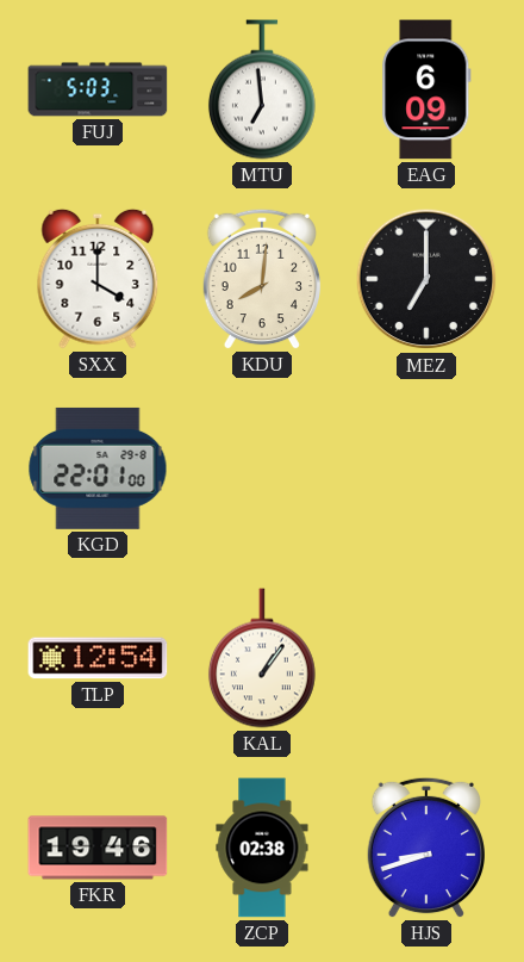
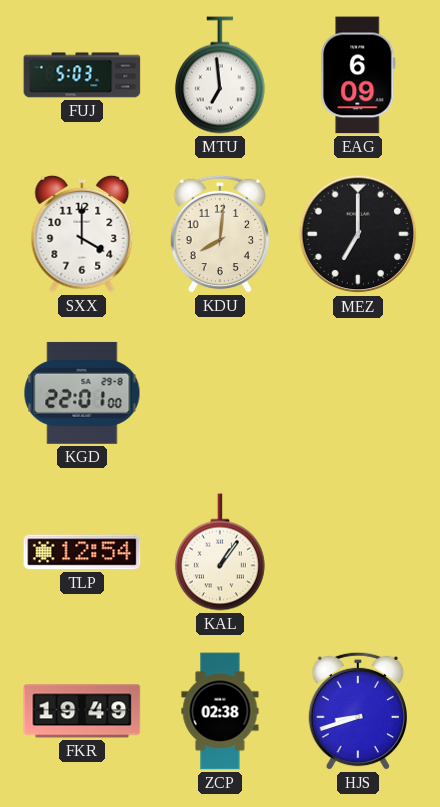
FKR: 19:46 -> 19:49 (82, 711)
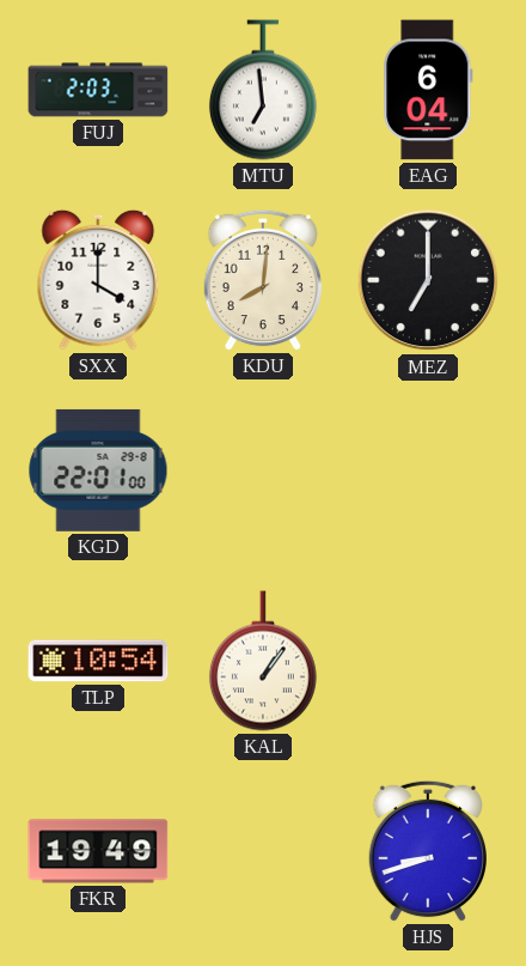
FUJ: 5:03 -> 2:03 (98, 90)
EAG: 6:09 -> 6:04 (428, 90)
TLP: 12:54 -> 10:54 (98, 661)
ZCP: 02:38 -> none (220, 711)
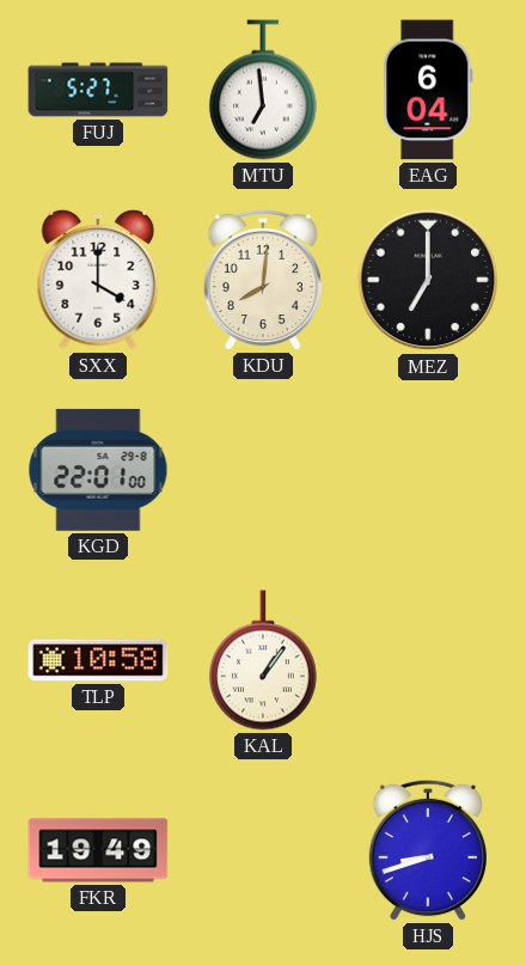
FUJ: 2:03 -> 5:27 (98, 90)
TLP: 10:54 -> 10:58 (98, 660)
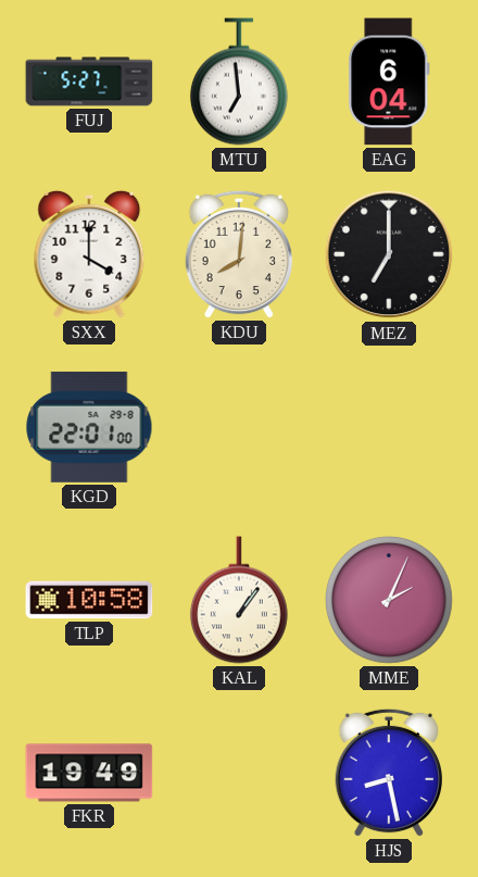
MME: none -> 2:04 (389, 600)
HJS: 8:42 -> 8:28 (388, 773)
